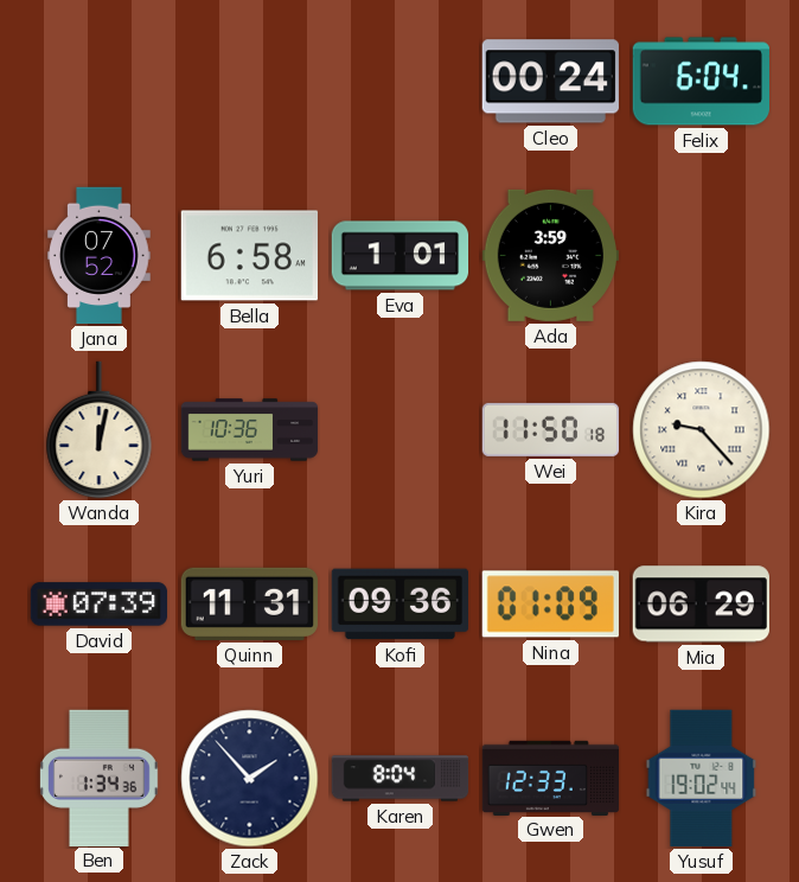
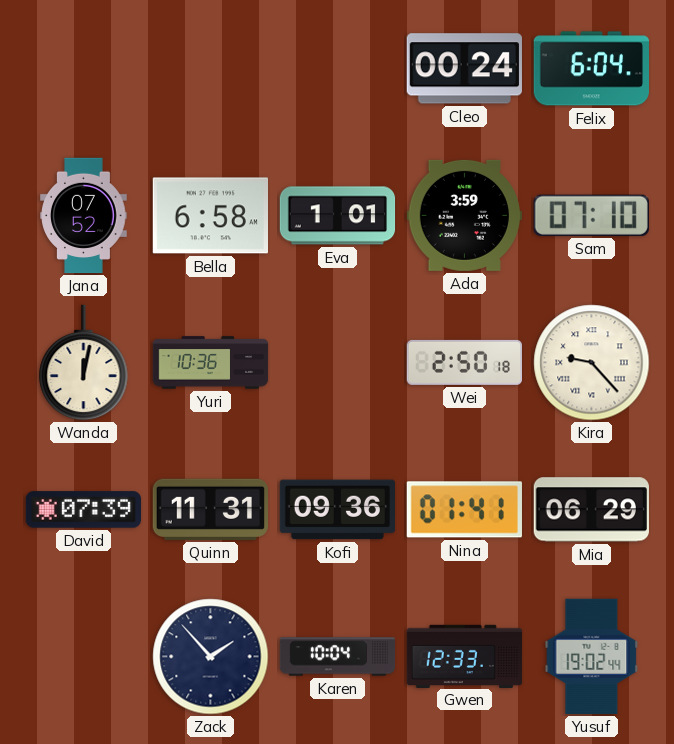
Sam: none -> 07:10 (591, 215)
Wei: 11:50 -> 2:50 (464, 362)
Nina: 01:09 -> 01:41 (464, 510)
Ben: 1:34 -> none (98, 778)
Karen: 8:04 -> 10:04 (338, 657)
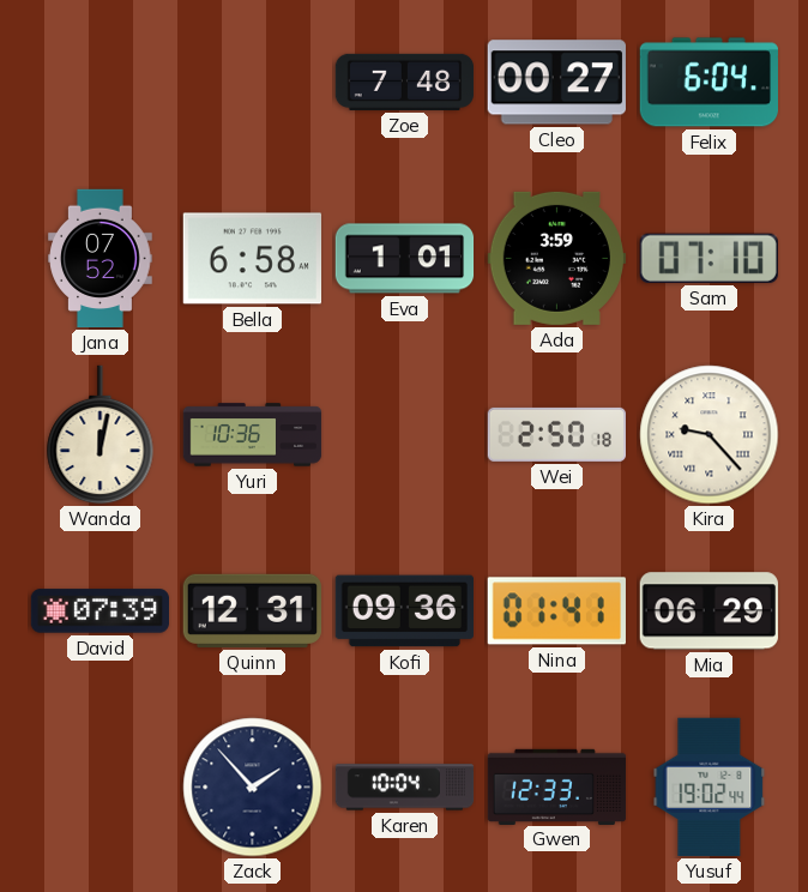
Zoe: none -> 7:48 (405, 82)
Cleo: 00:24 -> 00:27 (556, 83)
Quinn: 11:31 -> 12:31 (252, 610)
